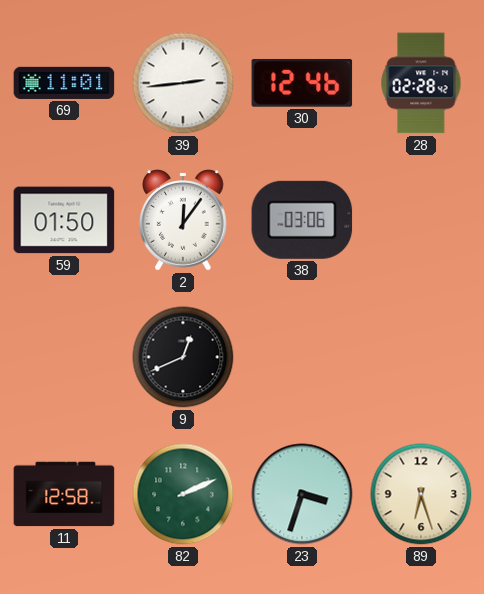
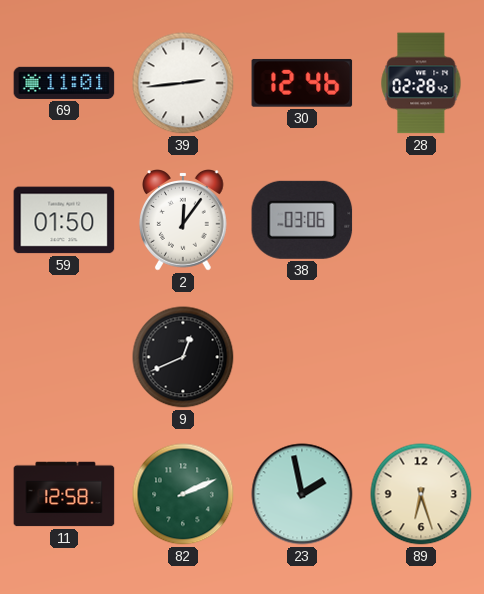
23: 3:33 -> 1:58 (302, 494)
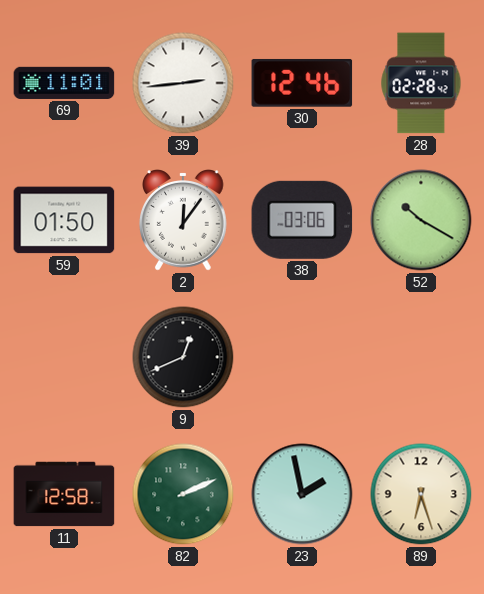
52: none -> 10:20 (421, 220)
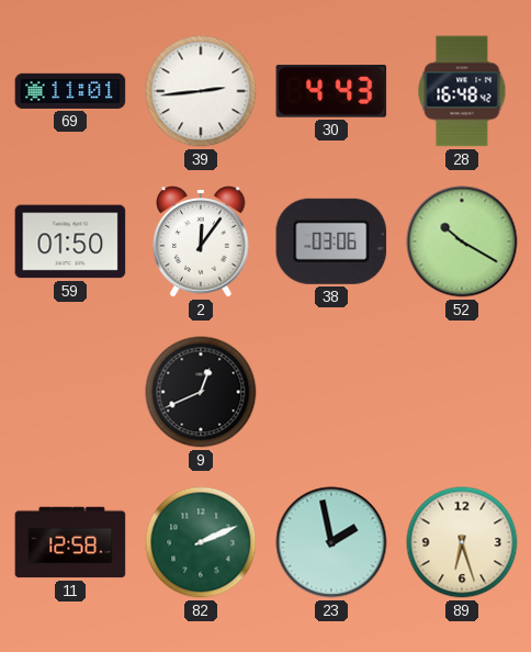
30: 12:46 -> 4:43 (331, 91)
28: 02:28 -> 16:48 (462, 91)
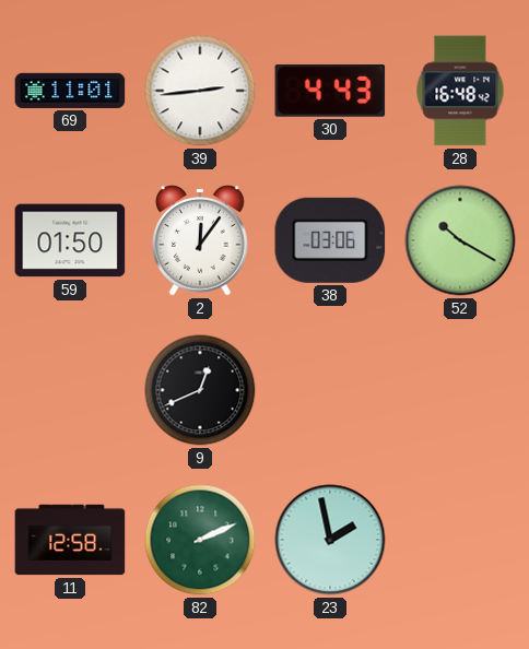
89: 6:27 -> none (462, 542)
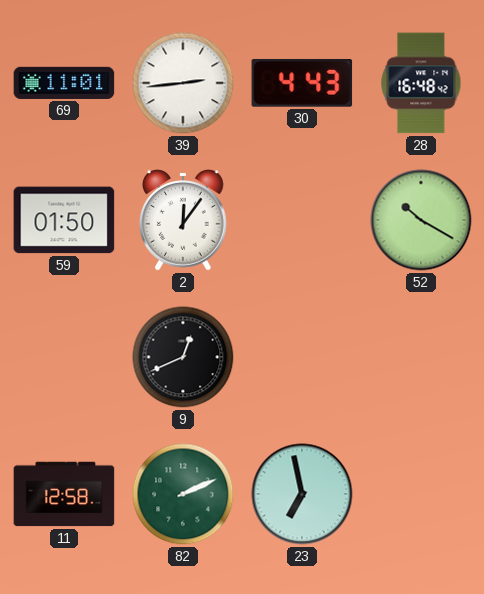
38: 03:06 -> none (330, 240)
23: 1:58 -> 6:58 (302, 494)
